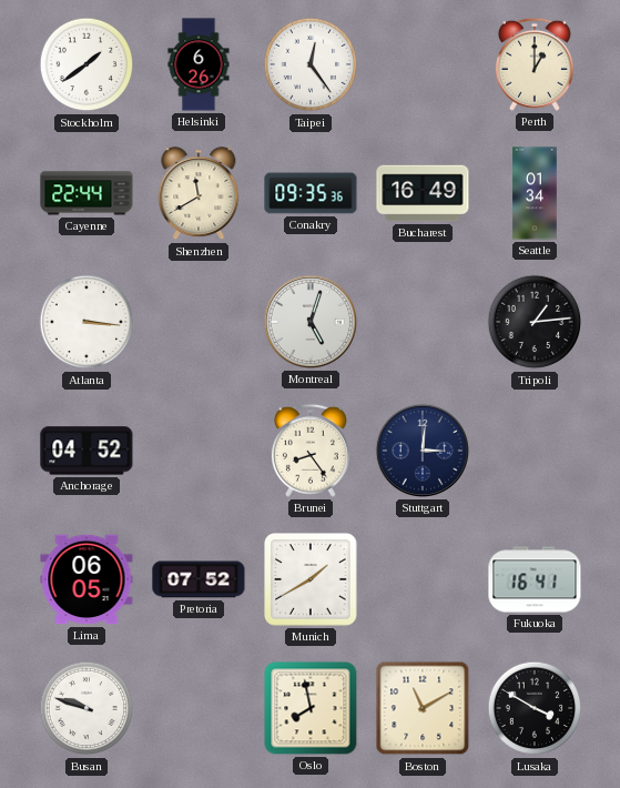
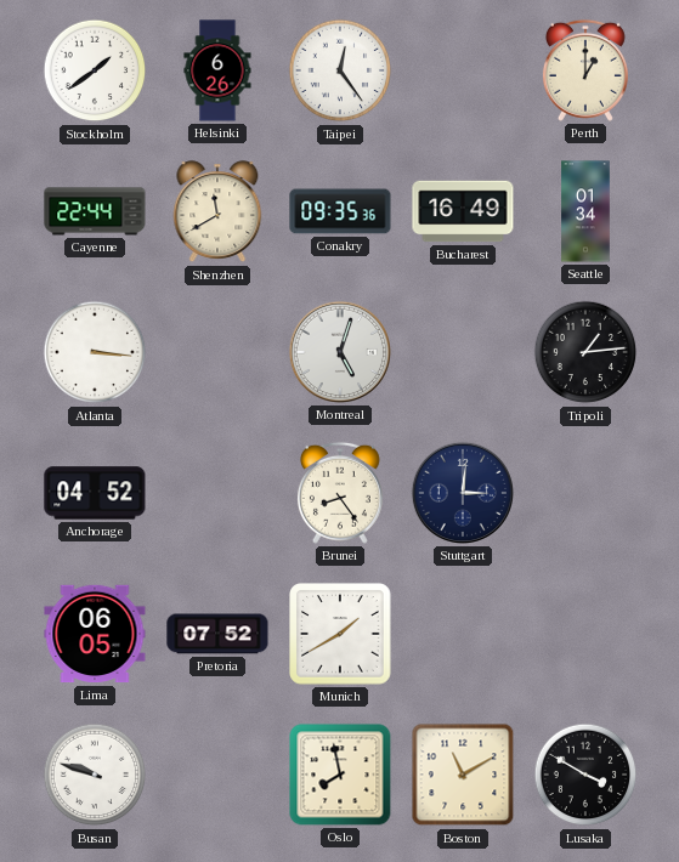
Fukuoka: 16:41 -> none (535, 579)
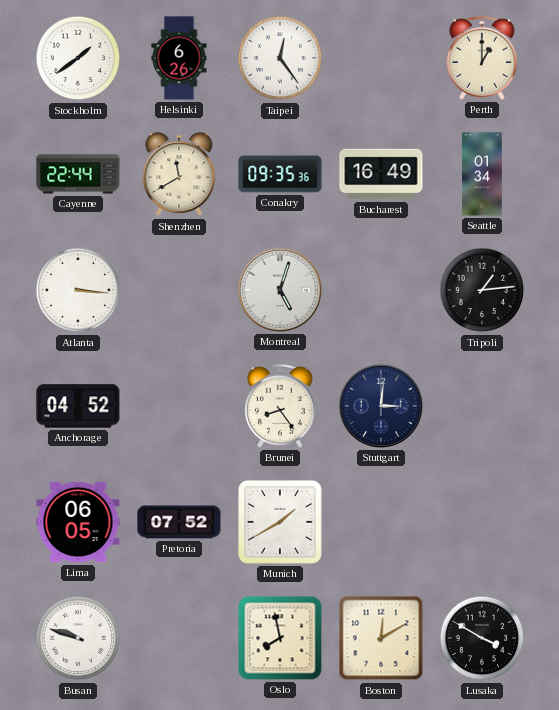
Boston: 11:10 -> 12:10 (381, 638)
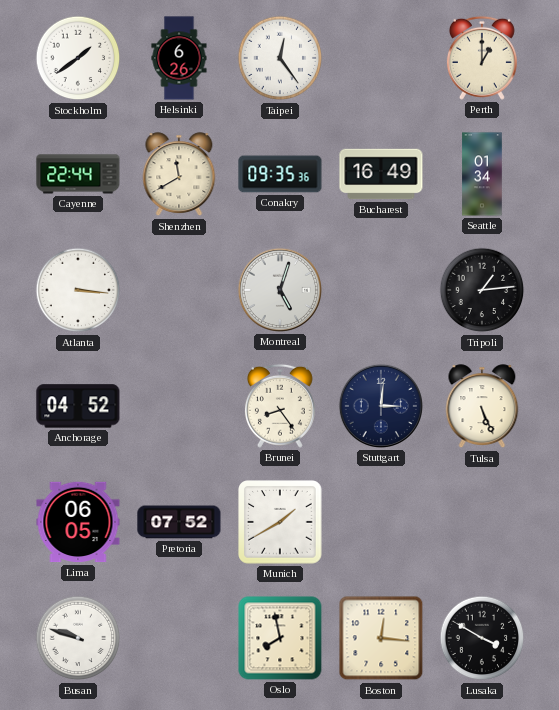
Tulsa: none -> 5:26 (482, 407)
Boston: 12:10 -> 12:16 (381, 638)
